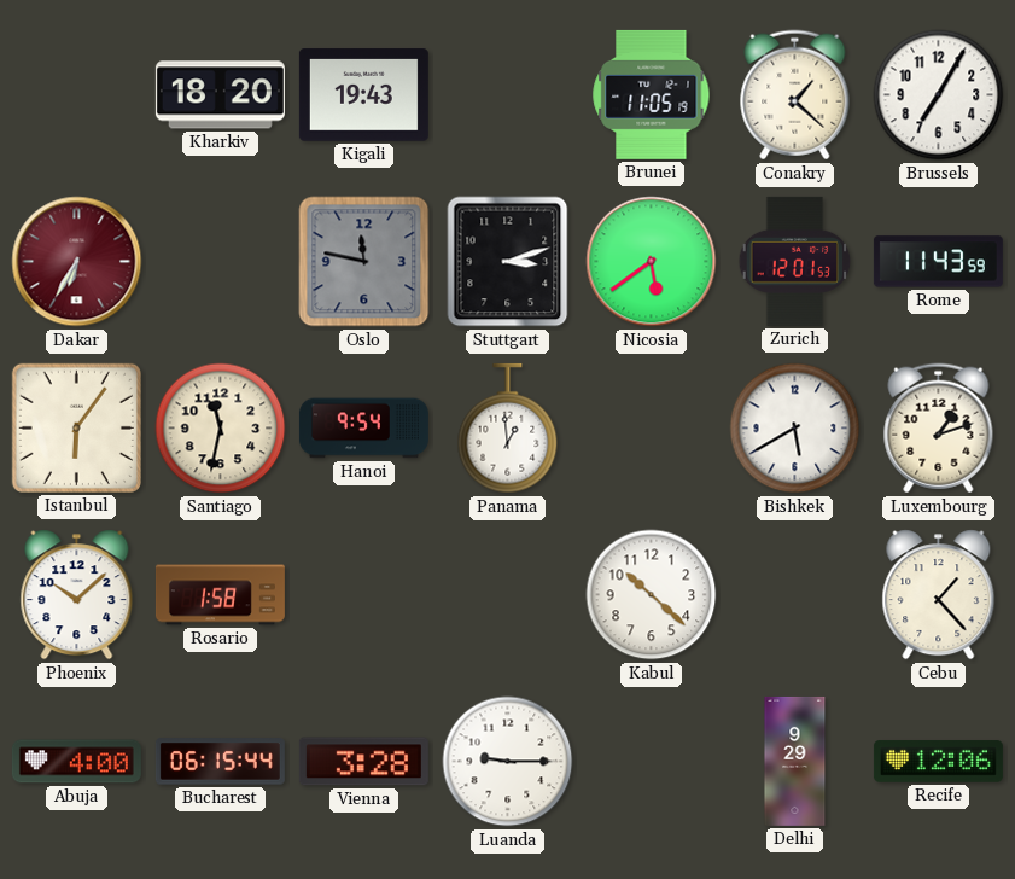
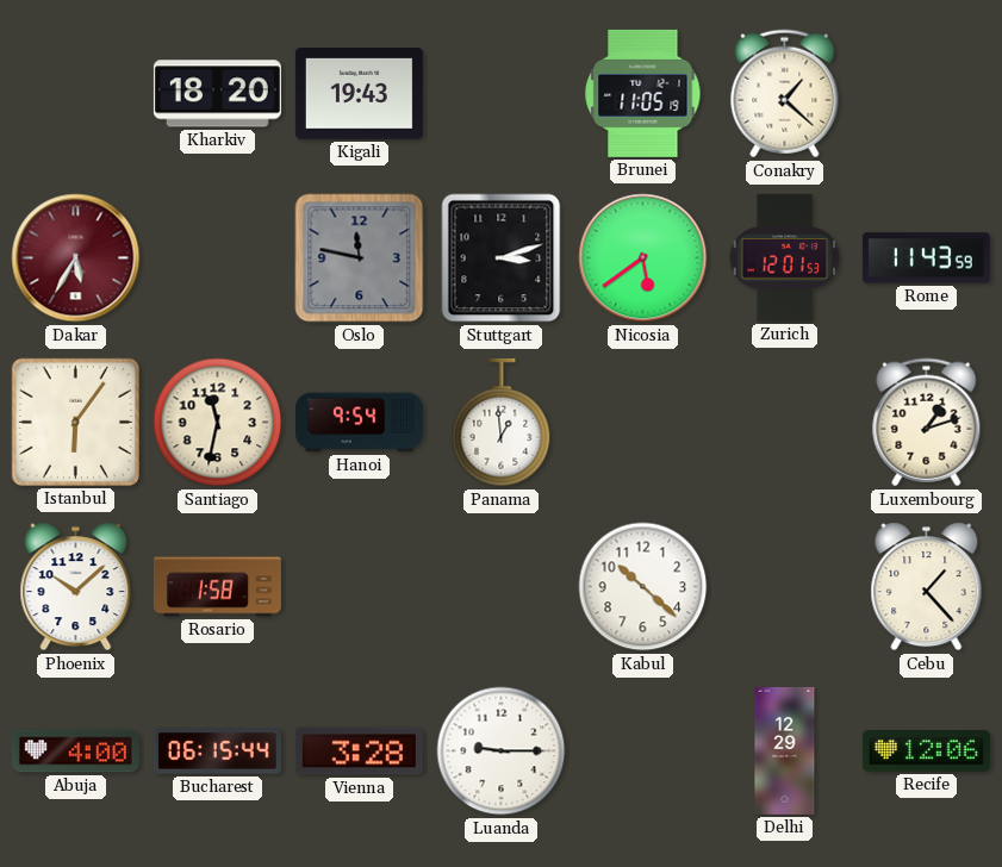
Brussels: 7:05 -> none (939, 95)
Dakar: 6:35 -> 5:35 (76, 258)
Bishkek: 5:40 -> none (795, 429)
Delhi: 9:29 -> 12:29 (785, 750)
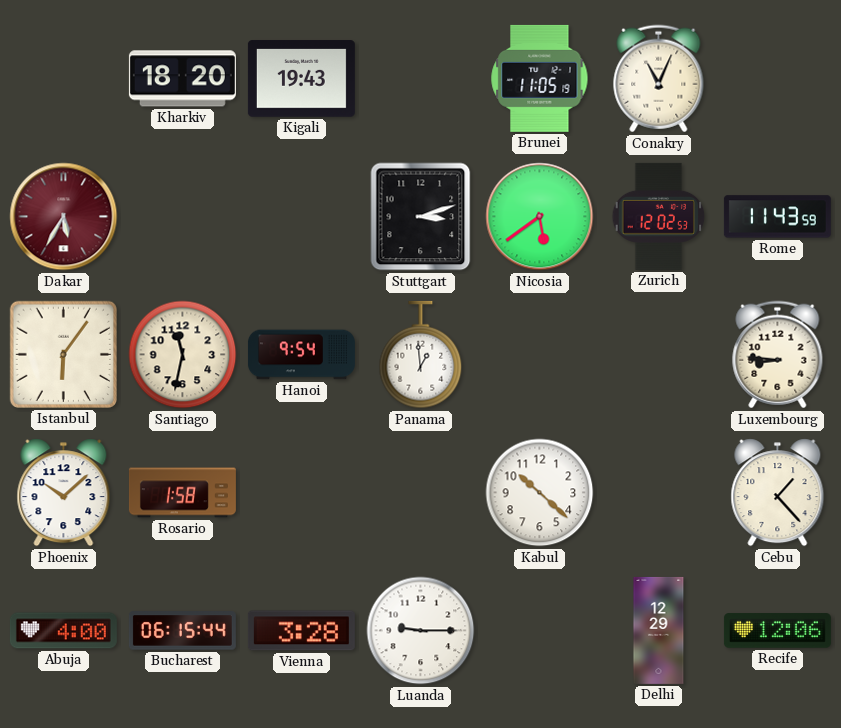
Conakry: 1:22 -> 11:04 (659, 79)
Oslo: 11:47 -> none (360, 258)
Zurich: 12:01 -> 12:02 (659, 216)
Luxembourg: 1:12 -> 8:46 (778, 355)
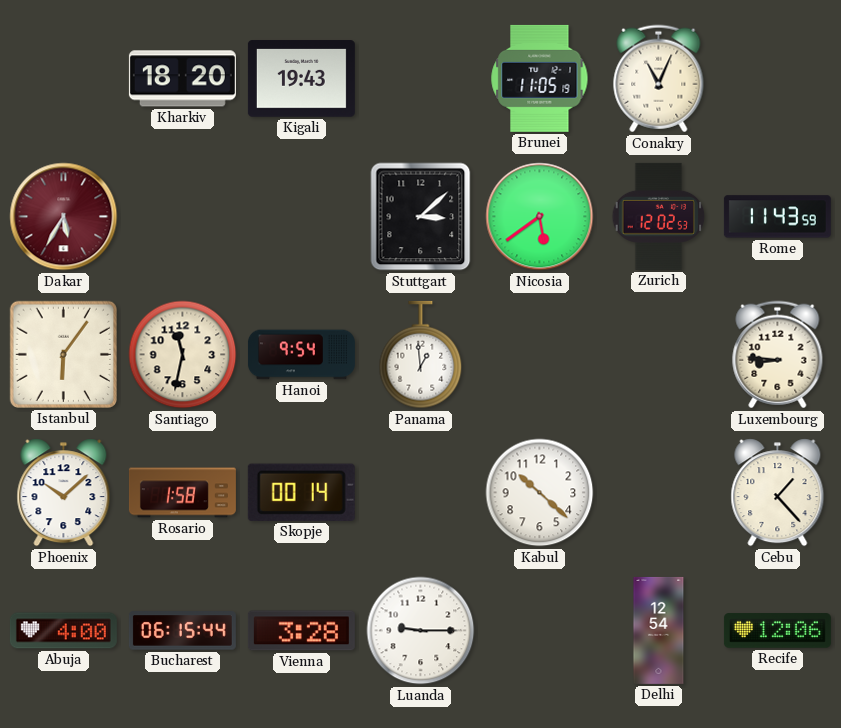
Stuttgart: 3:12 -> 3:08 (421, 217)
Skopje: none -> 00:14 (301, 492)
Delhi: 12:29 -> 12:54 (659, 630)
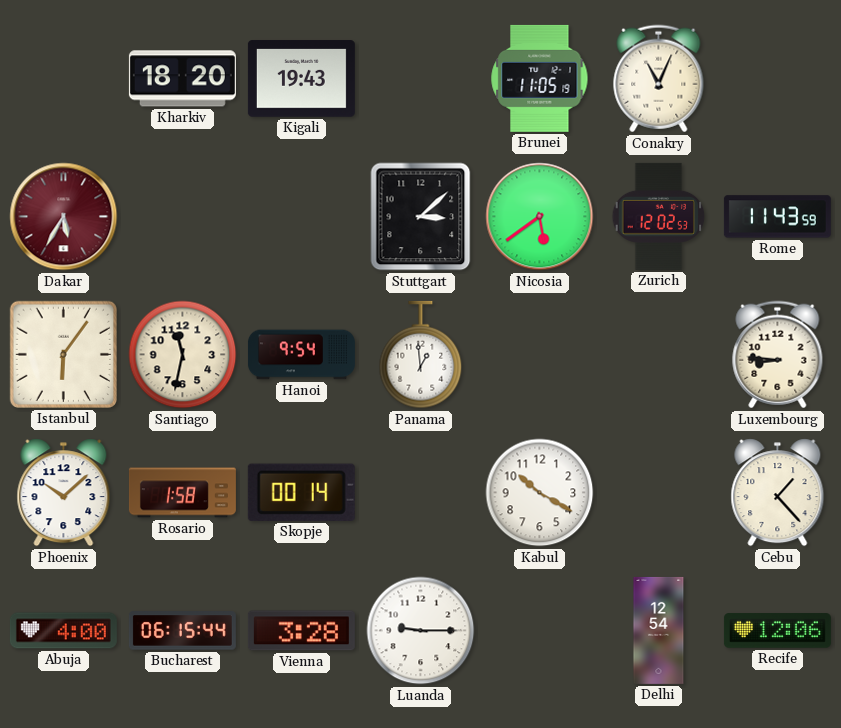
Kabul: 10:22 -> 10:20 (540, 493)
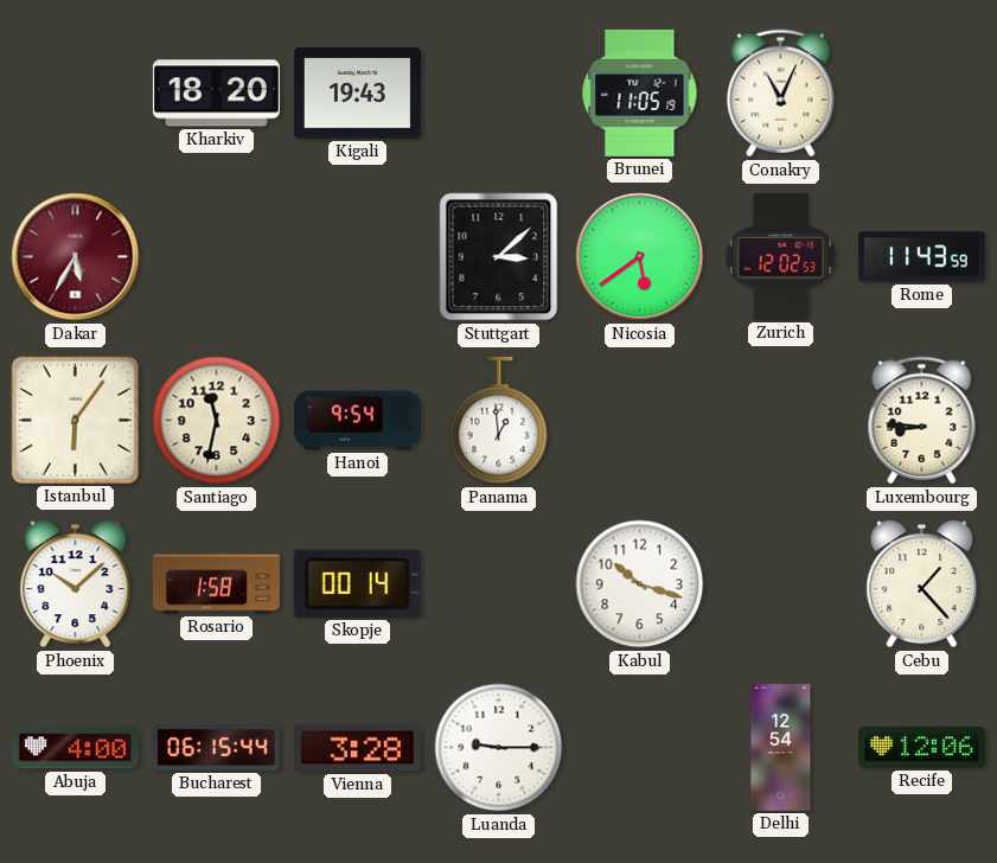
Kabul: 10:20 -> 10:18 (640, 584)
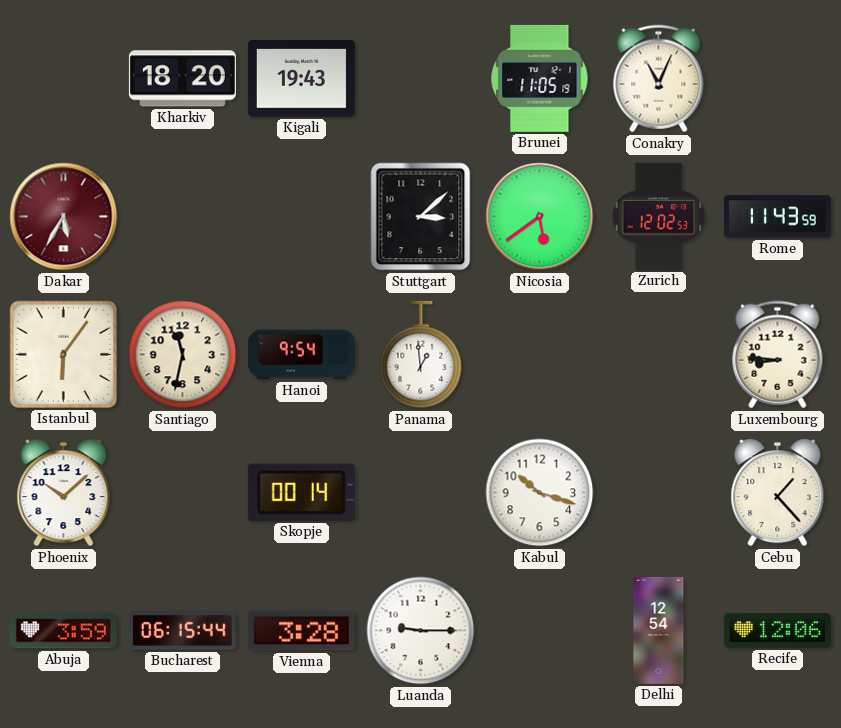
Rosario: 1:58 -> none (216, 584)
Abuja: 4:00 -> 3:59 (63, 631)
